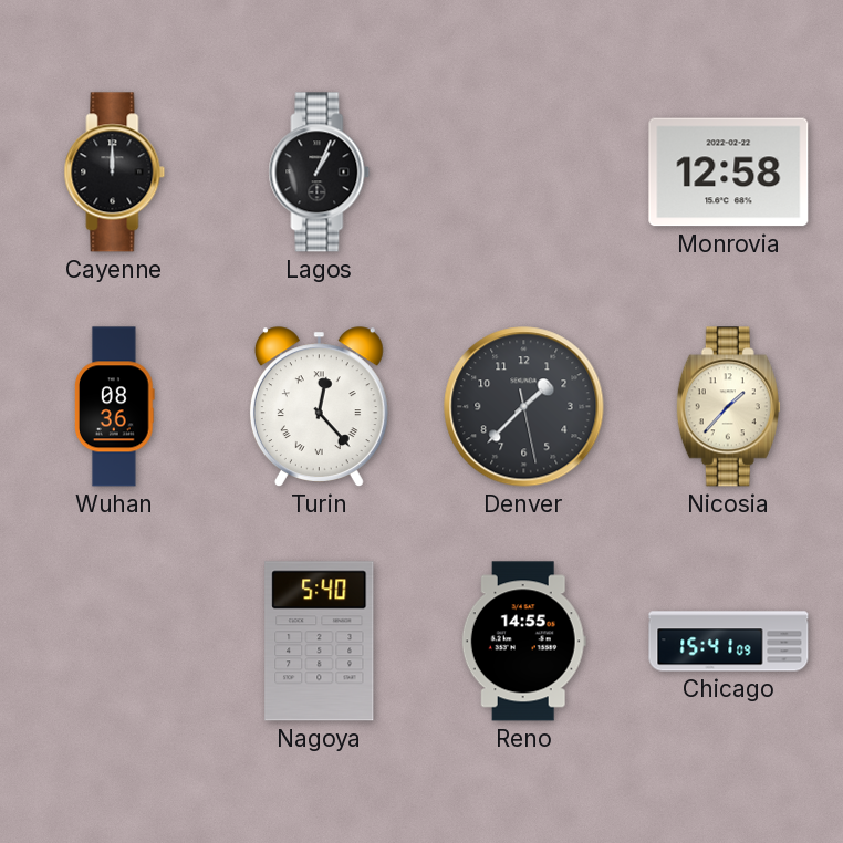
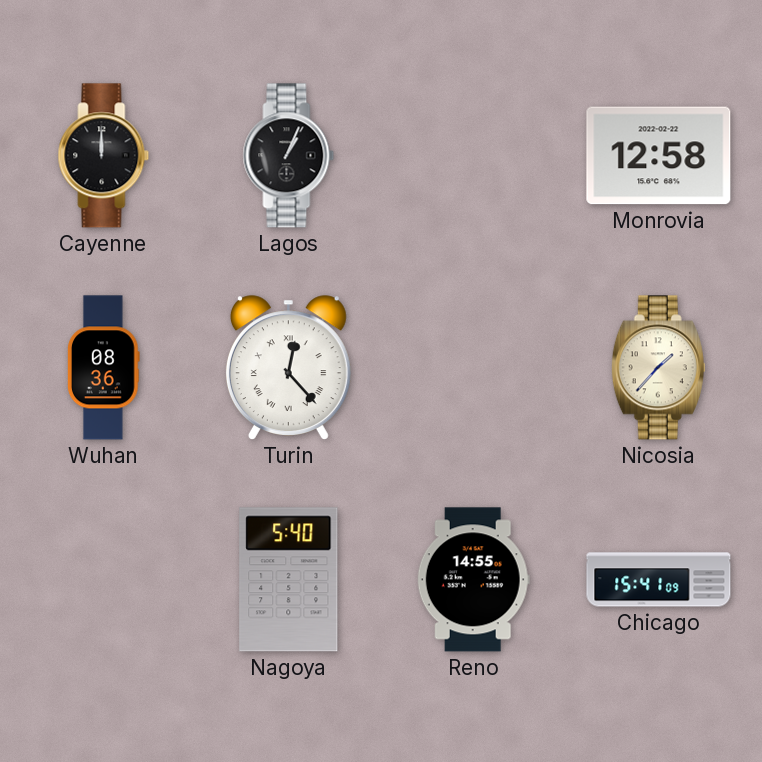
Denver: 1:37 -> none (524, 407)
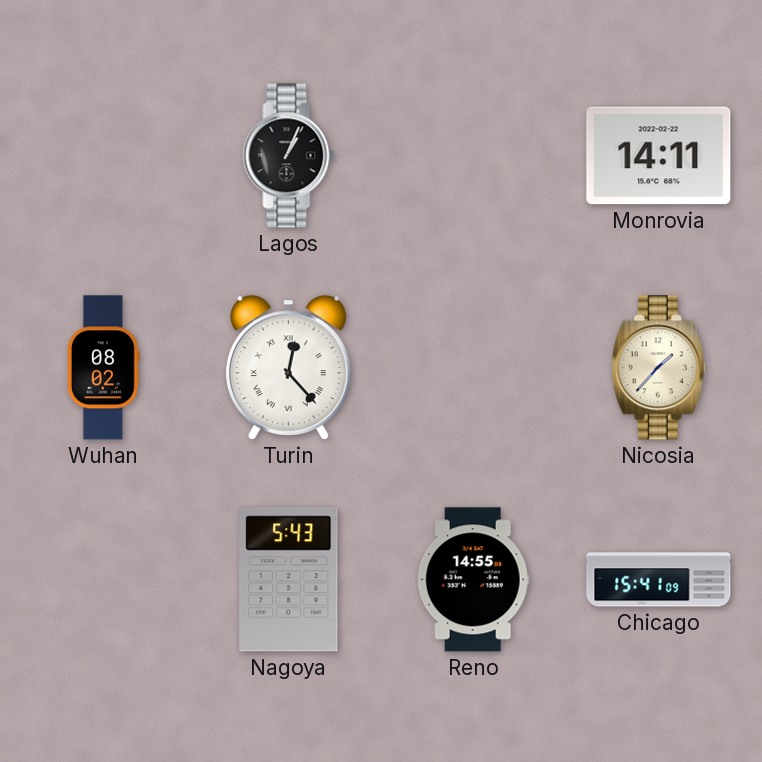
Cayenne: 12:00 -> none (104, 156)
Monrovia: 12:58 -> 14:11 (659, 156)
Wuhan: 08:36 -> 08:02 (104, 368)
Nagoya: 5:40 -> 5:43 (289, 580)
